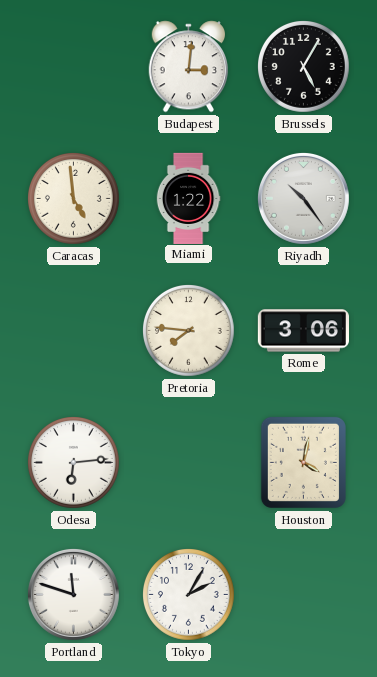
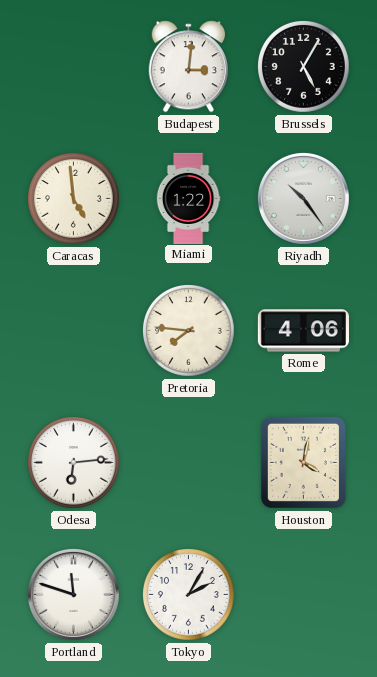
Rome: 3:06 -> 4:06 (303, 331)
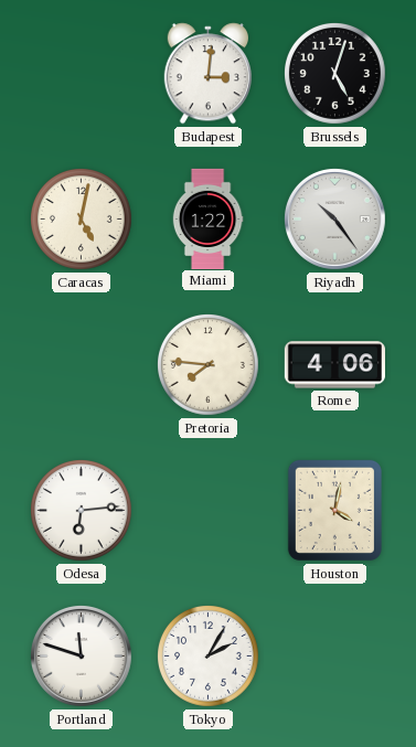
Brussels: 5:05 -> 5:03 (335, 74)
Caracas: 4:59 -> 5:02 (82, 220)
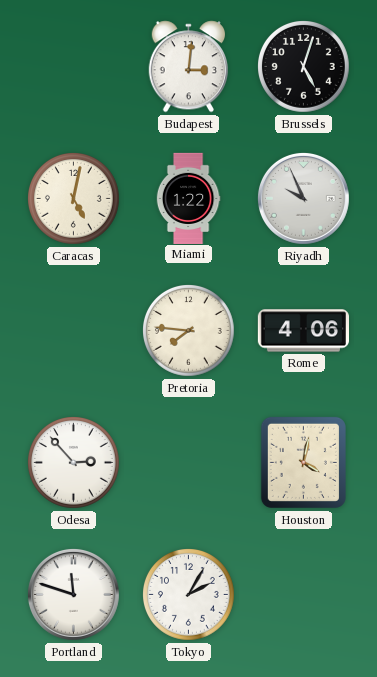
Riyadh: 10:24 -> 9:56 (303, 198)
Odesa: 6:14 -> 2:53 (74, 463)
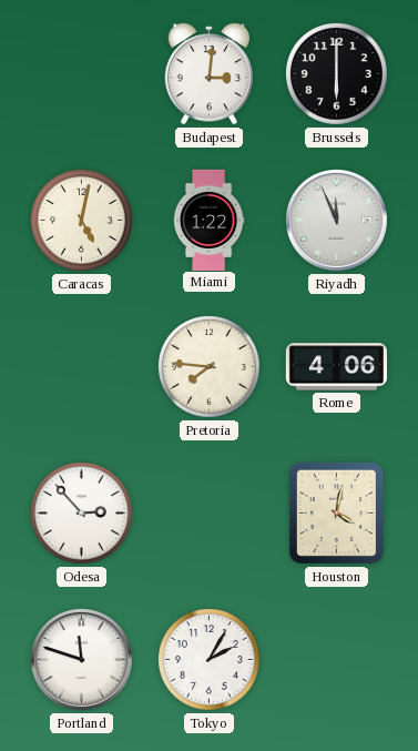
Brussels: 5:03 -> 6:00 (337, 74)
Riyadh: 9:56 -> 11:56 (336, 220)
